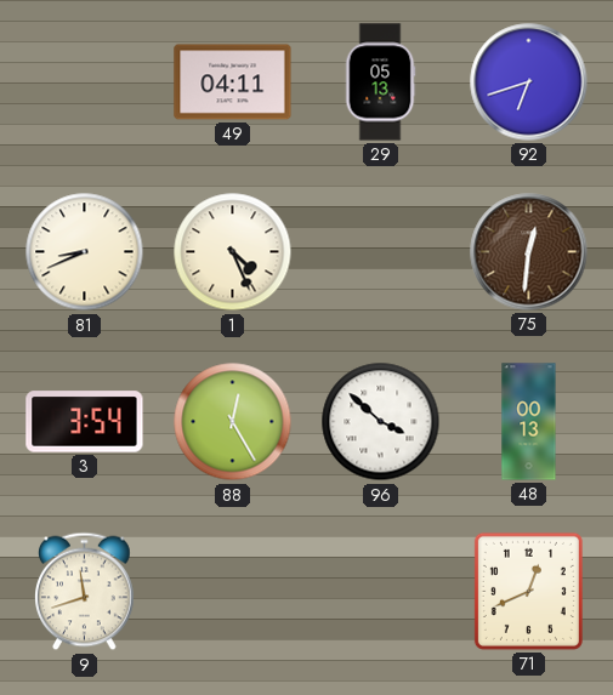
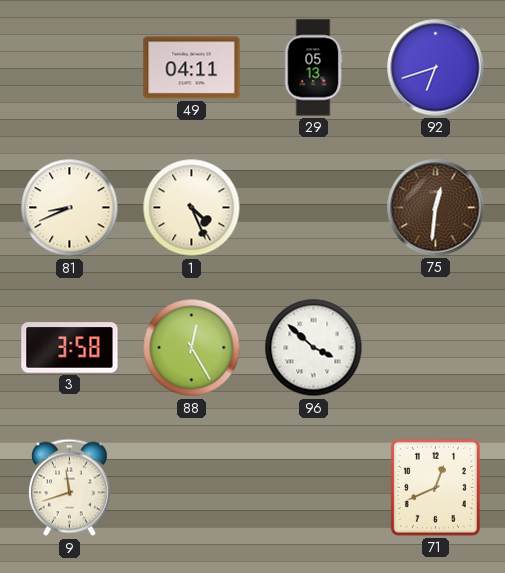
3: 3:54 -> 3:58 (70, 348)
48: 00:13 -> none (529, 422)
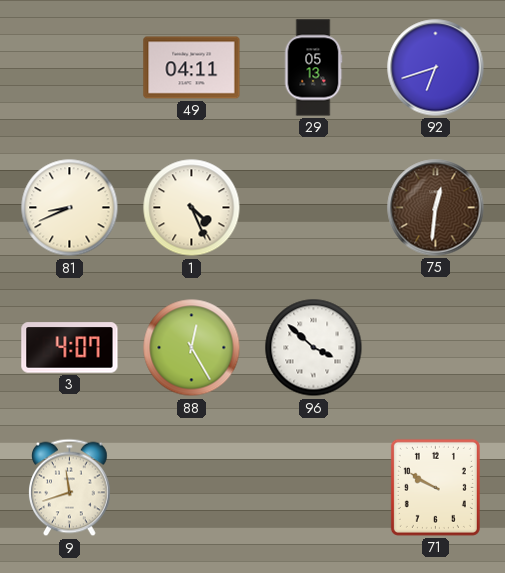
3: 3:58 -> 4:07 (70, 348)
71: 12:41 -> 9:50 (435, 487)
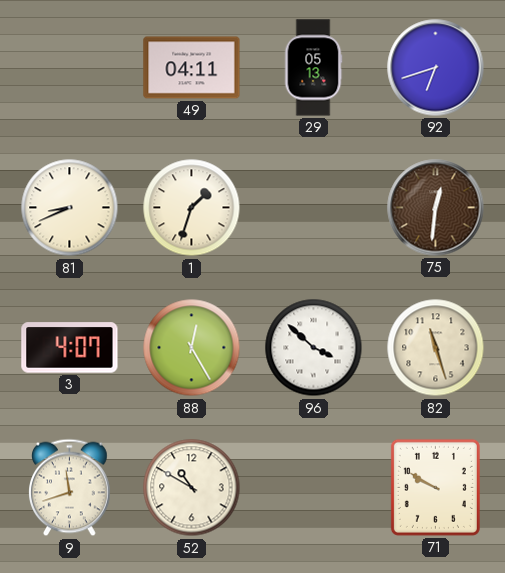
1: 4:26 -> 1:33 (192, 208)
82: none -> 11:27 (436, 348)
52: none -> 10:50 (192, 488)
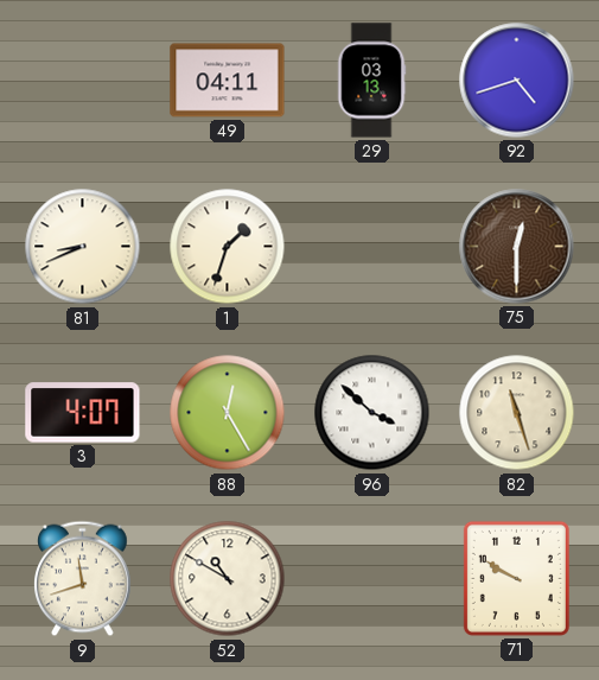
29: 05:13 -> 03:13 (371, 81)
92: 6:42 -> 4:42 (517, 81)
75: 12:31 -> 12:30 (517, 247)
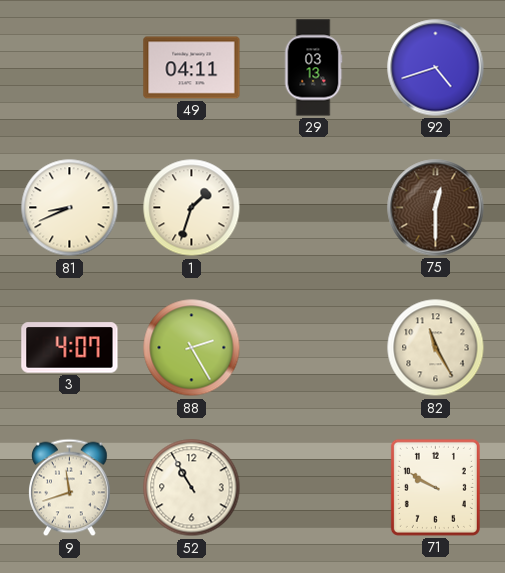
88: 12:25 -> 2:25 (192, 348)
96: 3:52 -> none (372, 413)
82: 11:27 -> 11:25 (436, 348)
52: 10:50 -> 10:55 (192, 488)
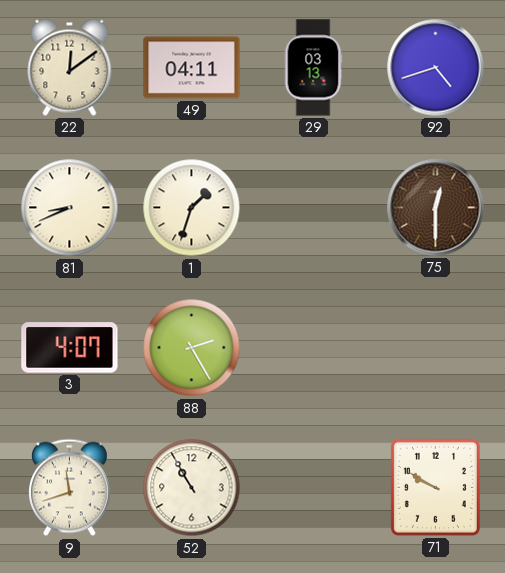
22: none -> 12:09 (70, 67)
82: 11:25 -> none (436, 348)
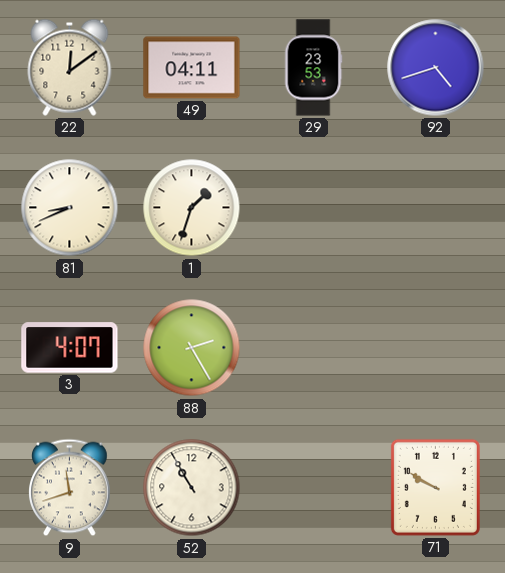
29: 03:13 -> 23:53 (313, 68)
75: 12:30 -> none (436, 208)
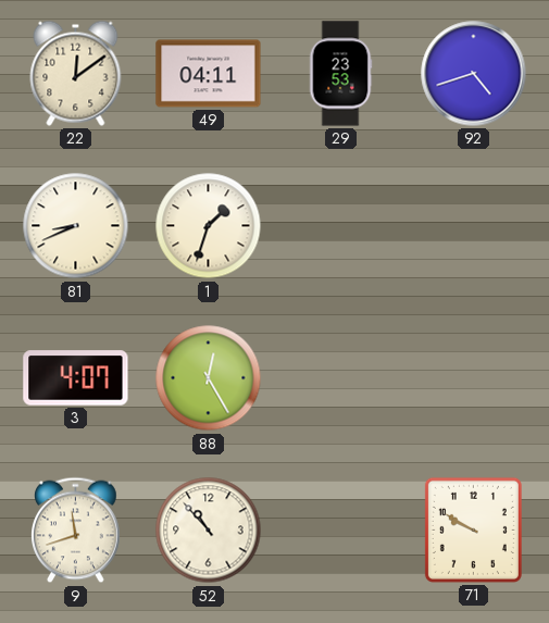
88: 2:25 -> 12:25 (209, 378)
52: 10:55 -> 10:53 (209, 531)
